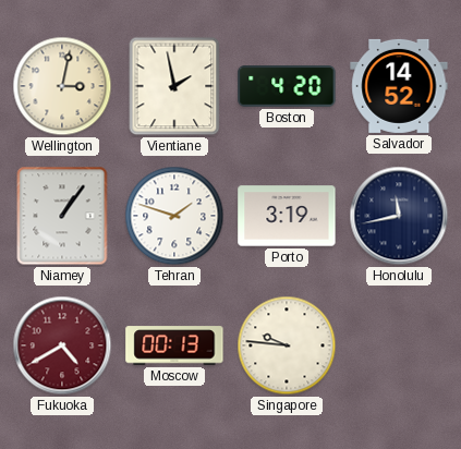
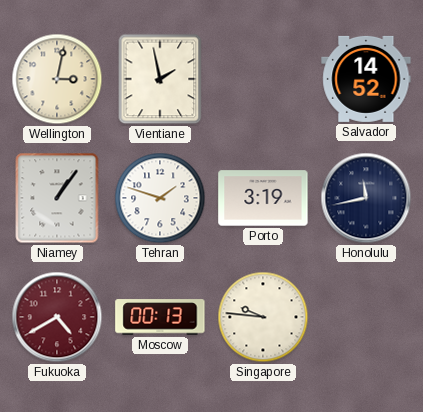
Boston: 4:20 -> none (287, 86)
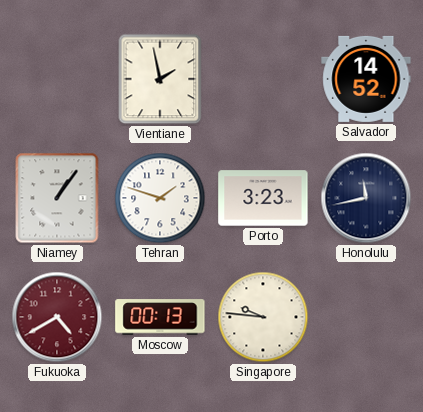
Wellington: 3:02 -> none (57, 79)
Porto: 3:19 -> 3:23 (263, 198)
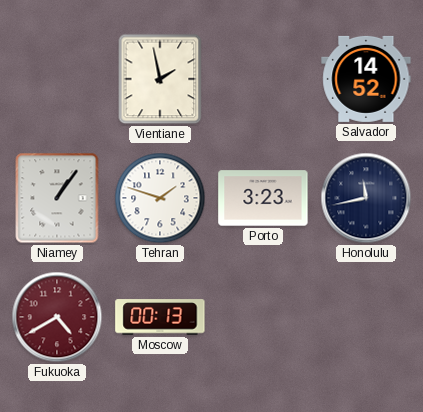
Singapore: 9:46 -> none (263, 317)
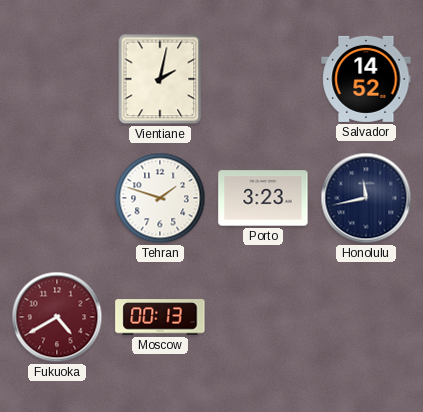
Vientiane: 1:58 -> 2:02 (160, 79)
Niamey: 1:06 -> none (57, 198)
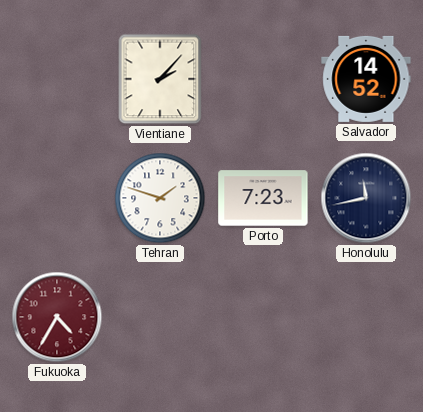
Vientiane: 2:02 -> 2:07 (160, 79)
Porto: 3:23 -> 7:23 (263, 198)
Fukuoka: 4:40 -> 4:35 (57, 317)
Moscow: 00:13 -> none (160, 317)
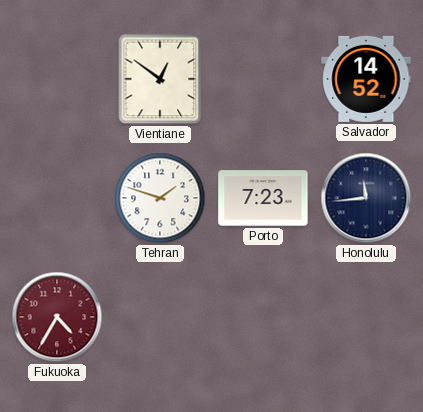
Vientiane: 2:07 -> 12:51 (160, 79)
Honolulu: 11:43 -> 11:44 (366, 198)
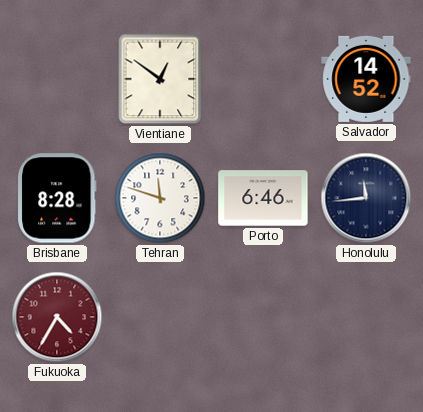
Brisbane: none -> 8:28 (57, 198)
Tehran: 1:48 -> 11:48 (160, 198)
Porto: 7:23 -> 6:46 (263, 198)
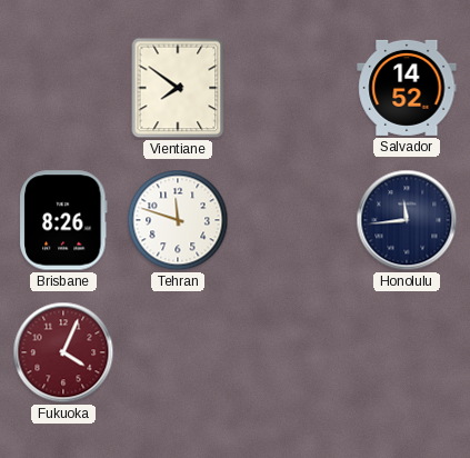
Vientiane: 12:51 -> 7:51 (178, 88)
Brisbane: 8:28 -> 8:26 (63, 220)
Porto: 6:46 -> none (263, 198)
Fukuoka: 4:35 -> 4:04 (63, 352)
